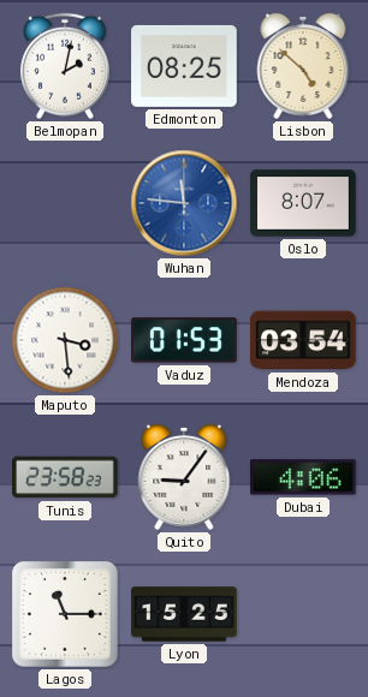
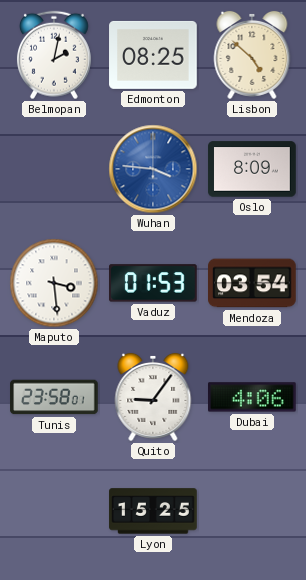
Wuhan: 11:46 -> 3:46 (153, 169)
Oslo: 8:07 -> 8:09 (252, 169)
Tunis: 23:58:23 -> 23:58:01 (54, 397)
Lagos: 11:15 -> none (65, 614)
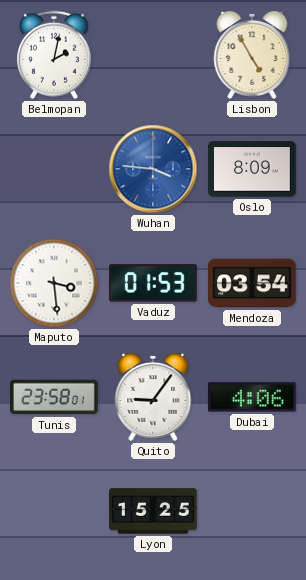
Edmonton: 08:25 -> none (153, 55)
Lisbon: 4:52 -> 4:55 (252, 55)
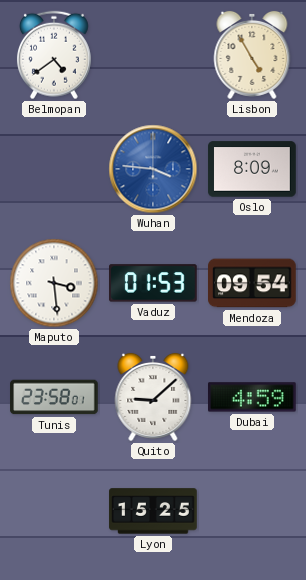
Belmopan: 2:02 -> 4:39 (54, 55)
Mendoza: 03:54 -> 09:54 (253, 283)
Quito: 9:06 -> 9:08 (153, 397)
Dubai: 4:06 -> 4:59 (253, 397)
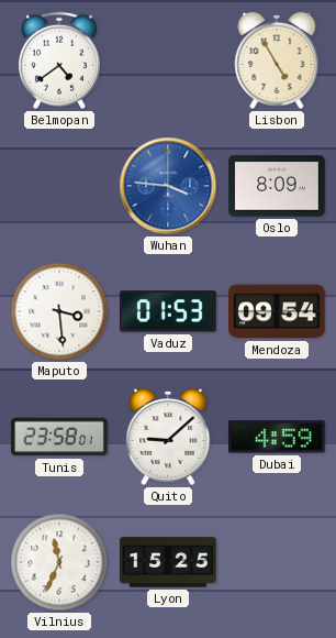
Vilnius: none -> 11:34 (59, 562)
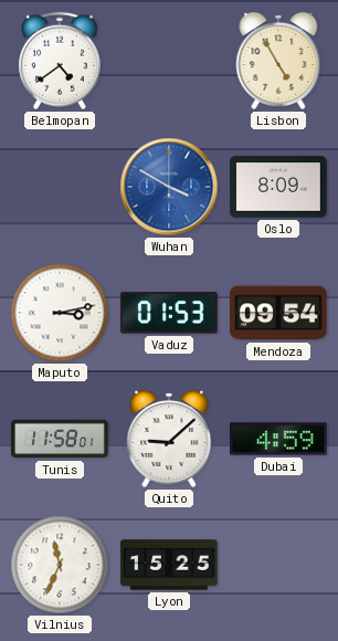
Wuhan: 3:46 -> 3:50 (169, 187)
Maputo: 3:29 -> 3:13 (60, 313)
Tunis: 23:58 -> 11:58 (60, 439)
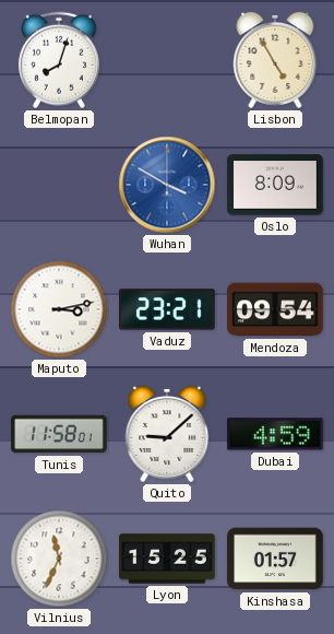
Belmopan: 4:39 -> 8:03 (59, 60)
Vaduz: 01:53 -> 23:21 (168, 309)
Kinshasa: none -> 01:57 (276, 559)
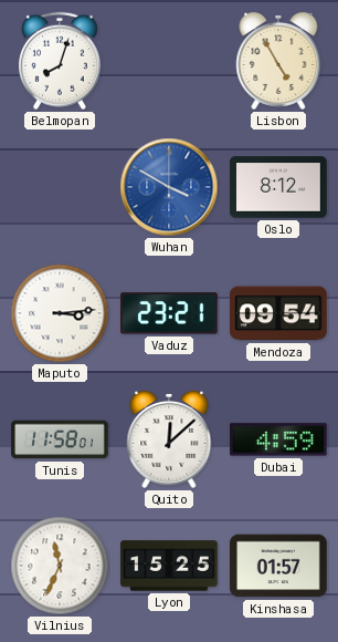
Oslo: 8:09 -> 8:12 (278, 187)
Maputo: 3:13 -> 3:14 (60, 313)
Quito: 9:08 -> 12:08 (169, 439)
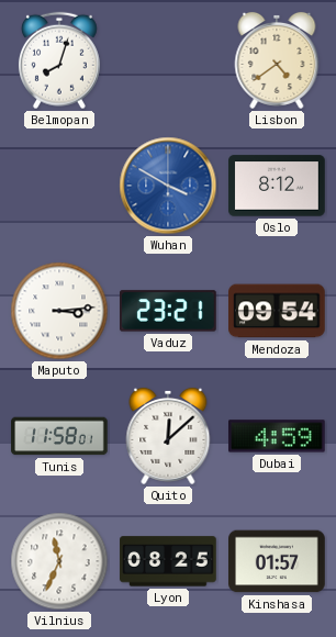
Lisbon: 4:55 -> 4:39 (277, 60)
Lyon: 15:25 -> 08:25 (168, 561)
